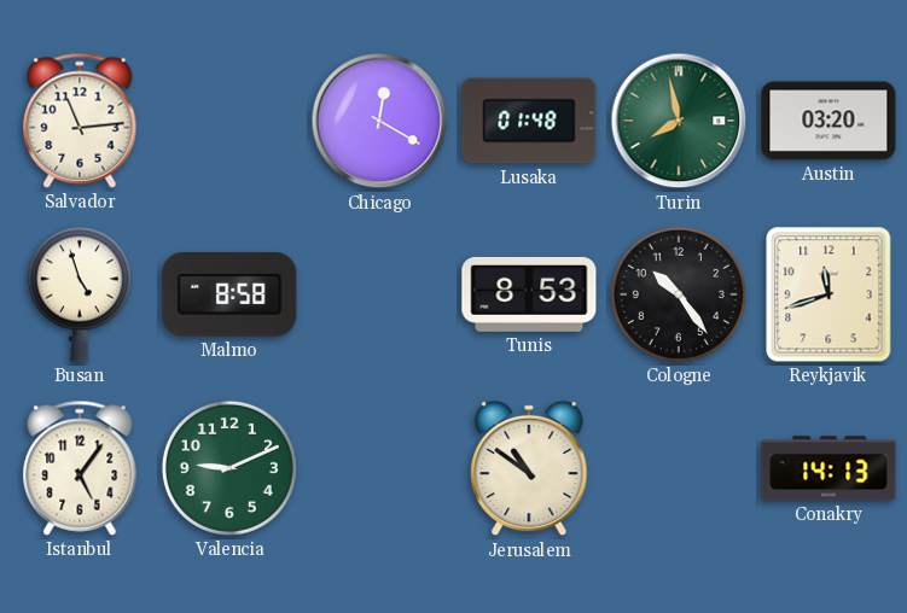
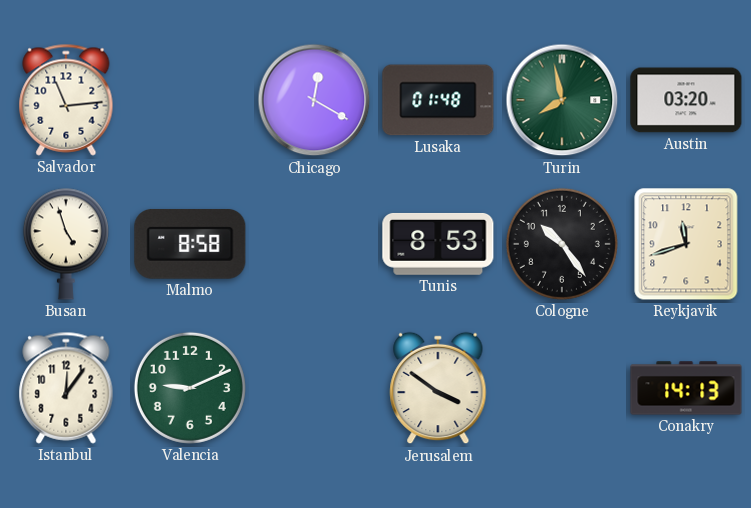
Istanbul: 5:06 -> 12:06 (66, 388)
Jerusalem: 10:51 -> 3:51 (438, 388)
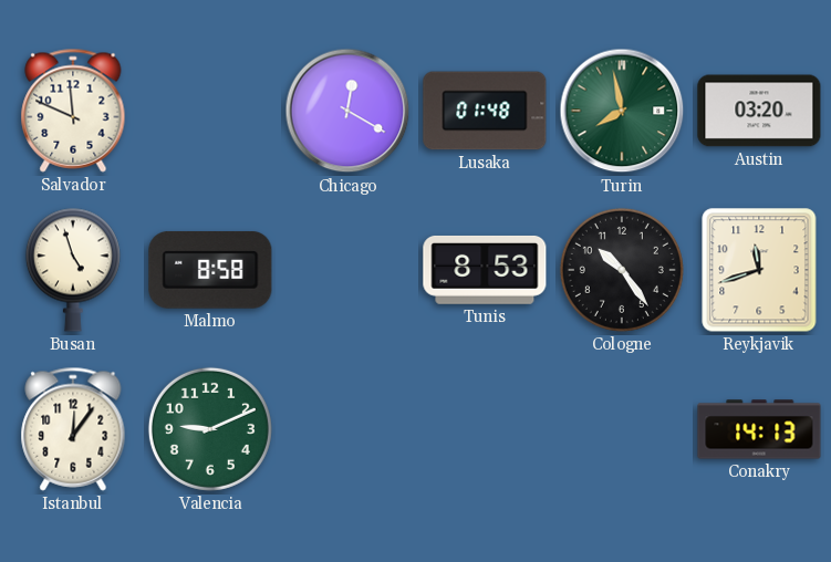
Salvador: 11:14 -> 11:49 (73, 111)
Jerusalem: 3:51 -> none (438, 388)
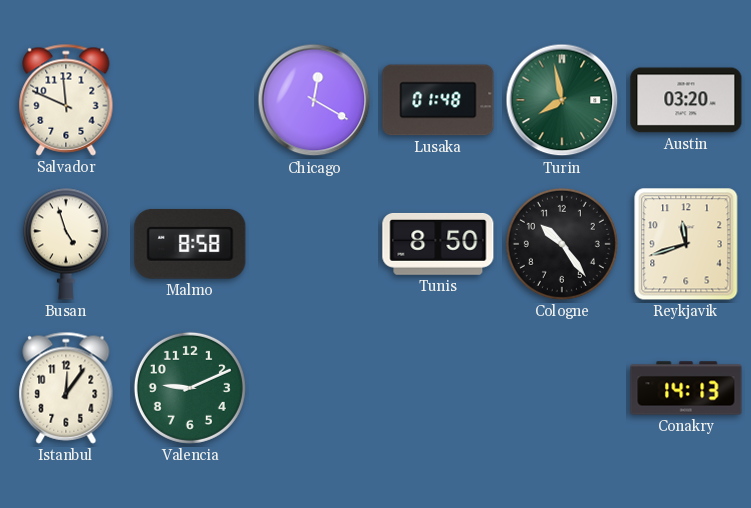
Tunis: 8:53 -> 8:50 (438, 244)
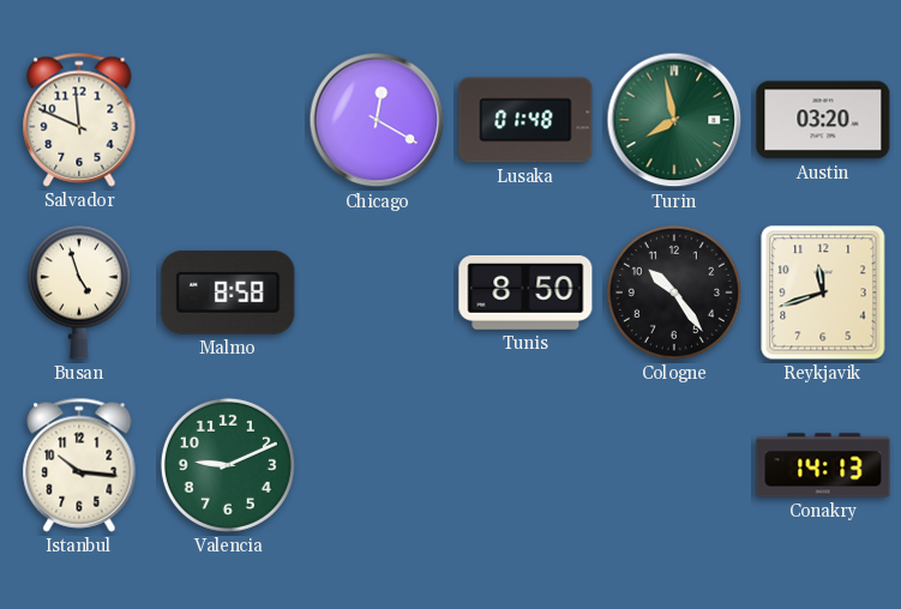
Istanbul: 12:06 -> 10:16 (79, 465)
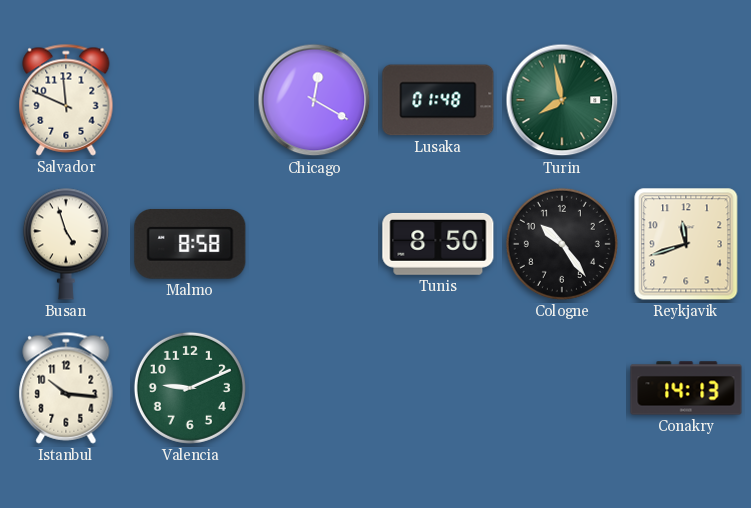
Austin: 03:20 -> none (823, 120)
